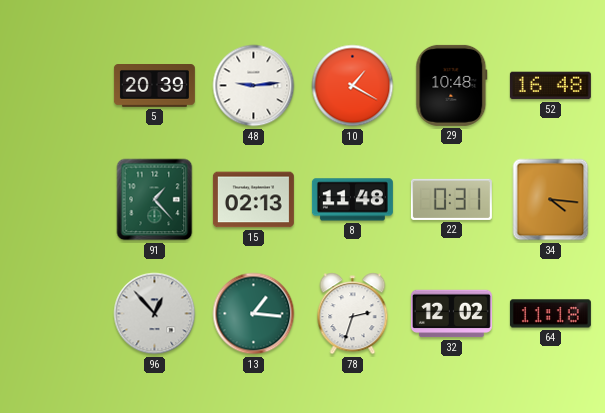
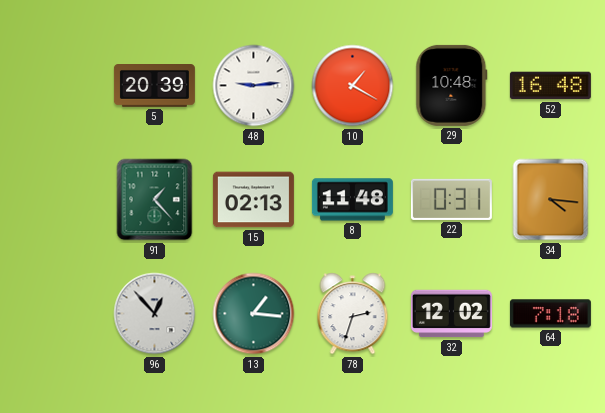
64: 11:18 -> 7:18 (550, 314)
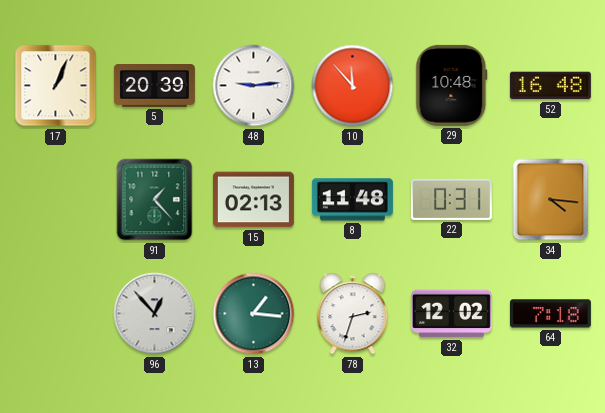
17: none -> 1:04 (56, 86)
10: 1:20 -> 11:53 (353, 86)
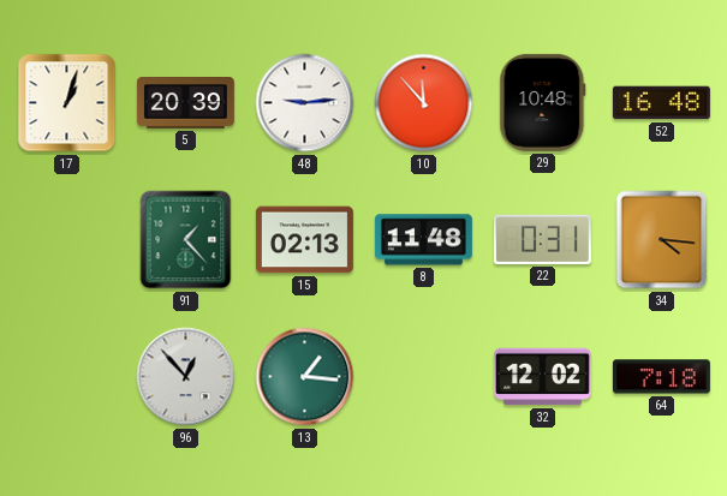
17: 1:04 -> 1:03 (67, 103)
78: 2:33 -> none (353, 314)
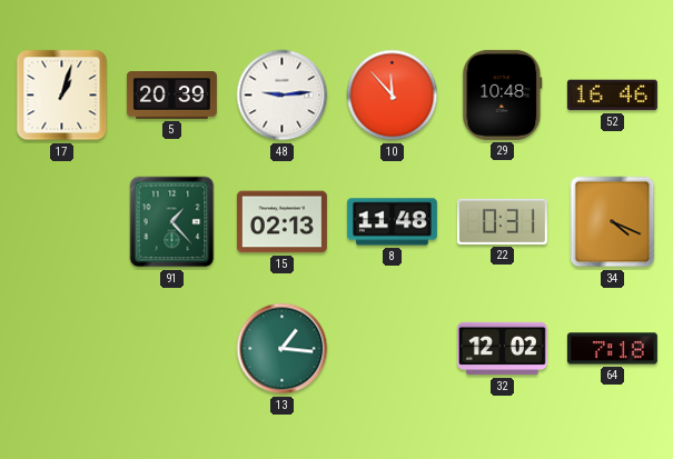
52: 16:48 -> 16:46 (612, 96)
34: 4:16 -> 4:19 (613, 222)
96: 12:53 -> none (186, 377)
